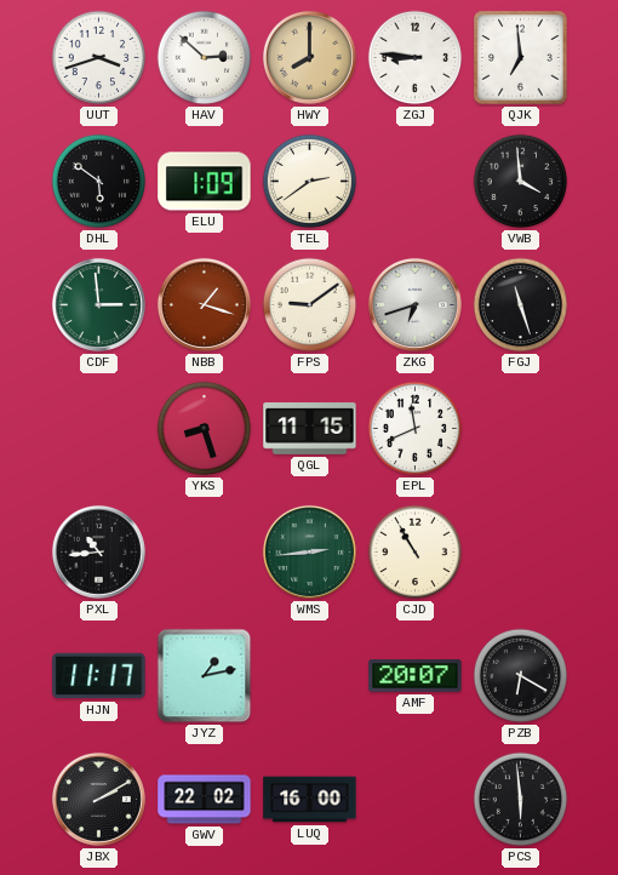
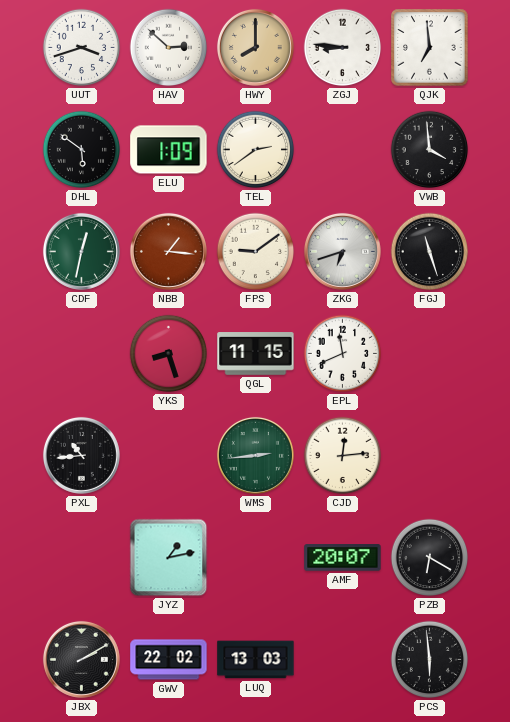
CDF: 2:59 -> 12:32 (81, 251)
NBB: 1:18 -> 1:16 (168, 251)
CJD: 10:55 -> 12:14 (343, 456)
HJN: 11:17 -> none (99, 676)
LUQ: 16:00 -> 13:03 (256, 660)
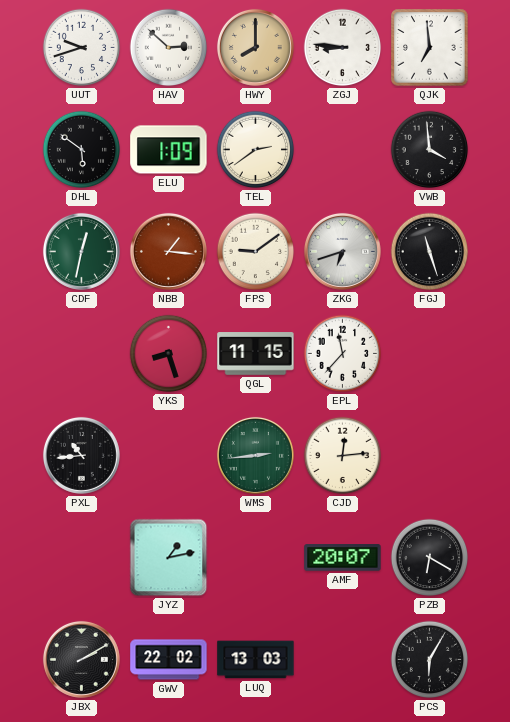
UUT: 3:42 -> 9:42 (82, 48)
EPL: 11:41 -> 11:37 (343, 354)
PCS: 5:59 -> 6:05 (430, 660)
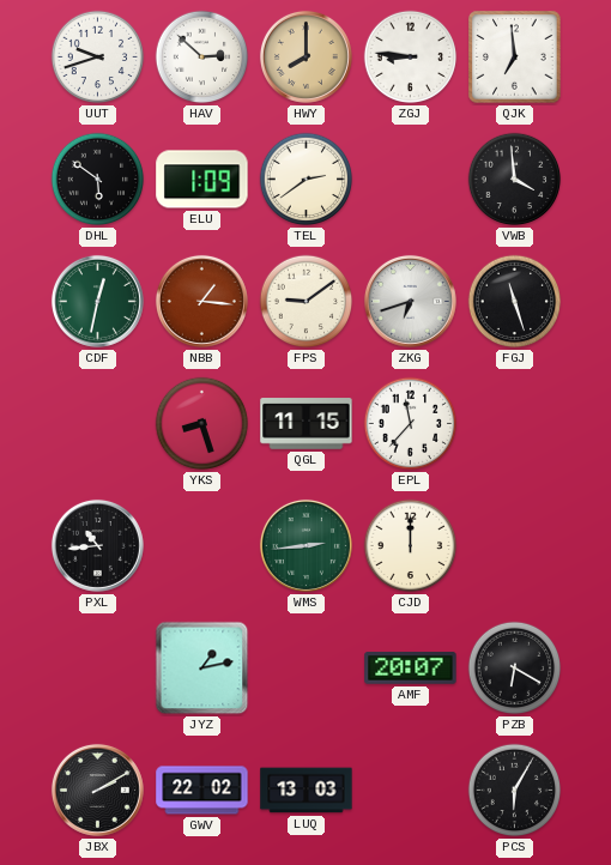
CJD: 12:14 -> 12:00 (411, 546)
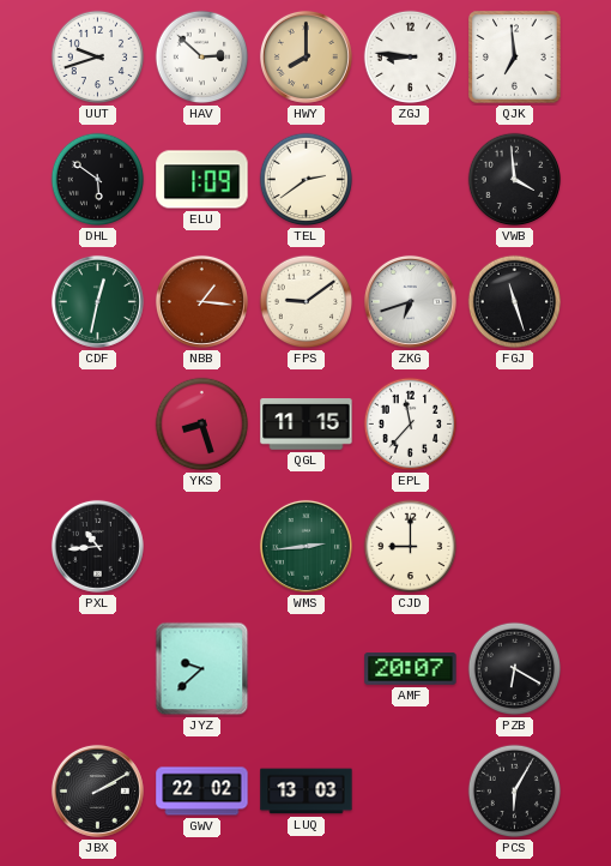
CJD: 12:00 -> 9:00 (411, 547)
JYZ: 1:13 -> 9:38 (202, 669)
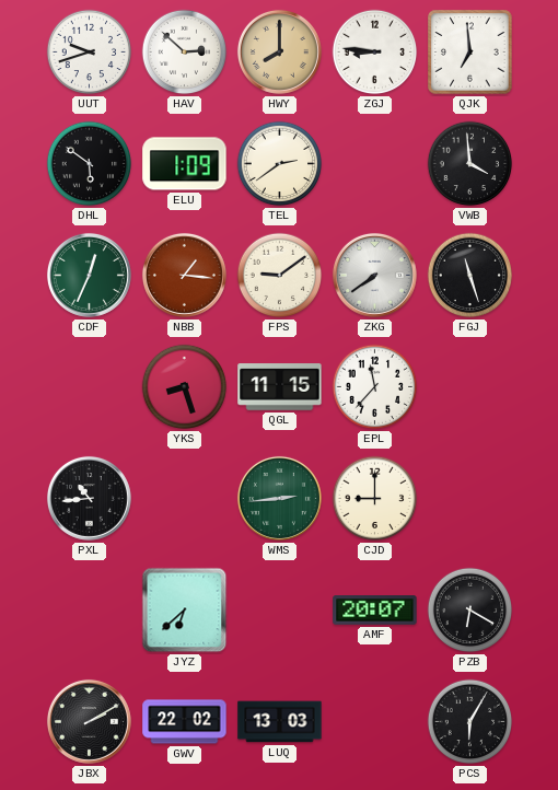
CDF: 12:32 -> 12:34 (89, 275)
ZKG: 6:42 -> 7:39 (374, 275)
JYZ: 9:38 -> 6:38 (185, 611)
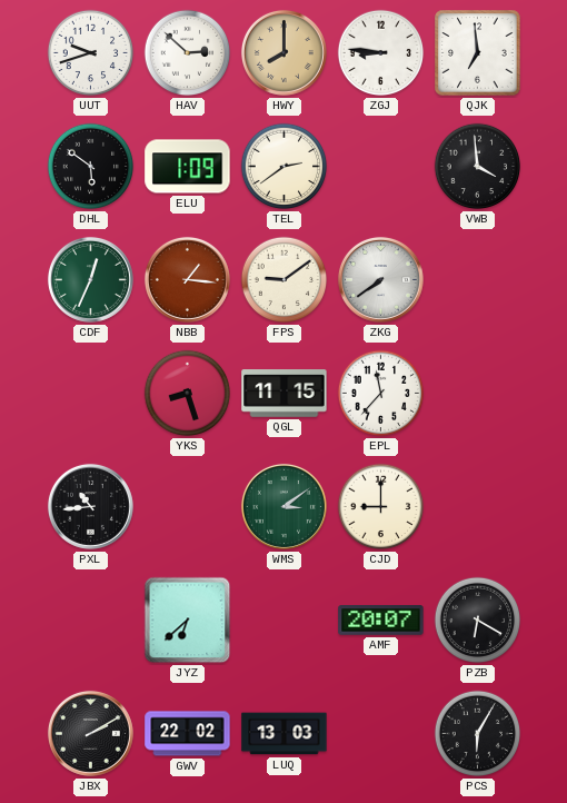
FGJ: 11:27 -> none (470, 276)
WMS: 2:44 -> 3:09 (283, 506)
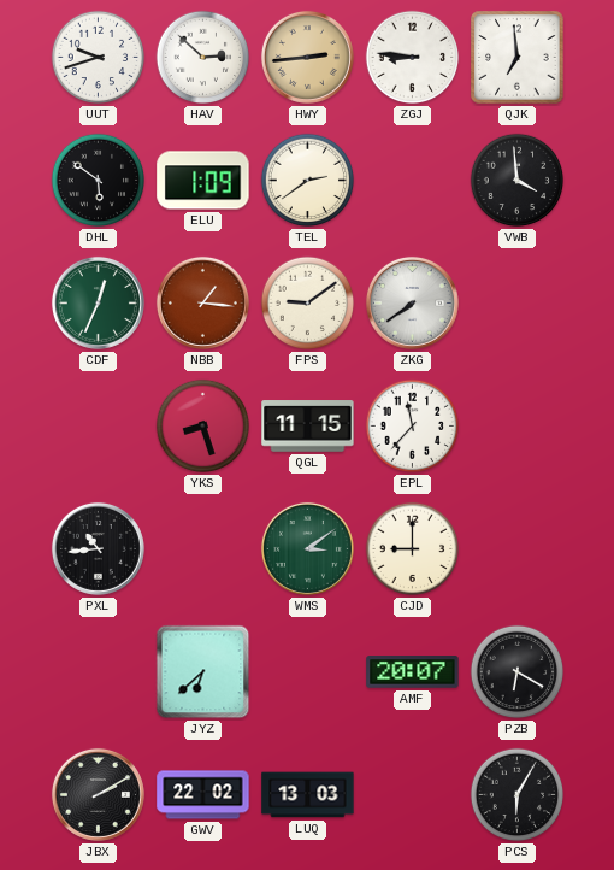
HWY: 8:00 -> 2:44 (307, 57)
